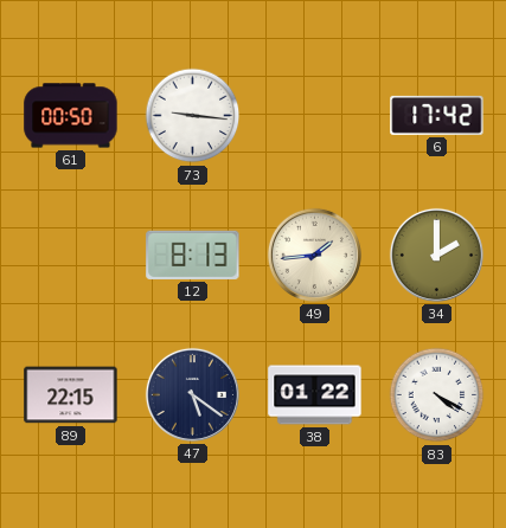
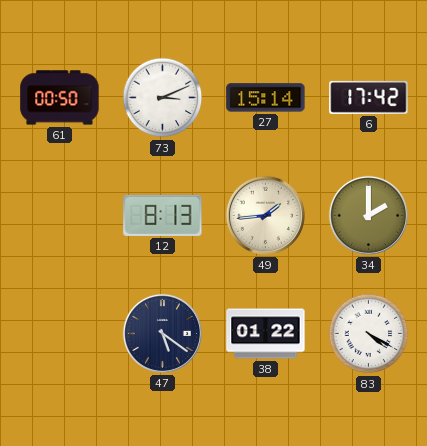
73: 9:16 -> 3:11 (163, 98)
27: none -> 15:14 (266, 98)
89: 22:15 -> none (71, 395)
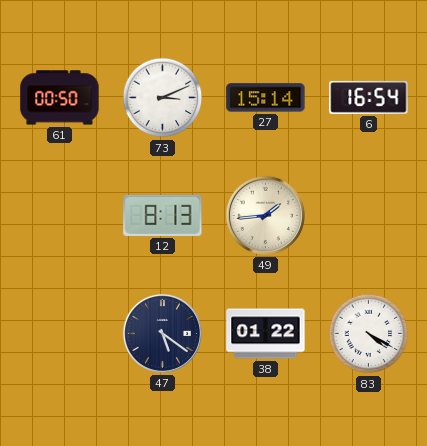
6: 17:42 -> 16:54 (369, 97)
34: 2:00 -> none (368, 215)
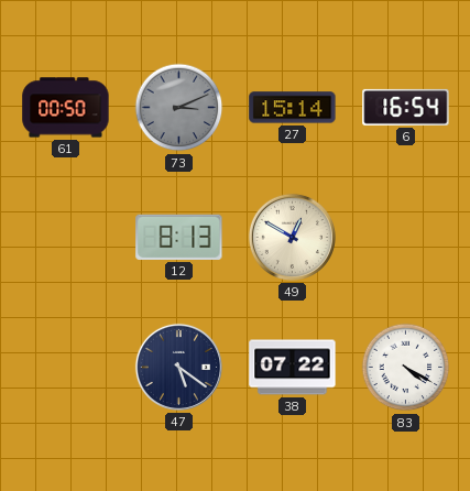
73 dial: white -> grey (179, 108)
49: 1:44 -> 12:50 (292, 237)
38: 01:22 -> 07:22 (293, 368)
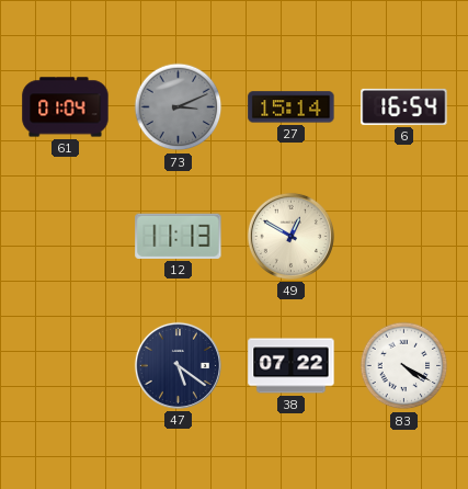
61: 00:50 -> 01:04 (66, 107)
12: 8:13 -> 11:13 (179, 236)
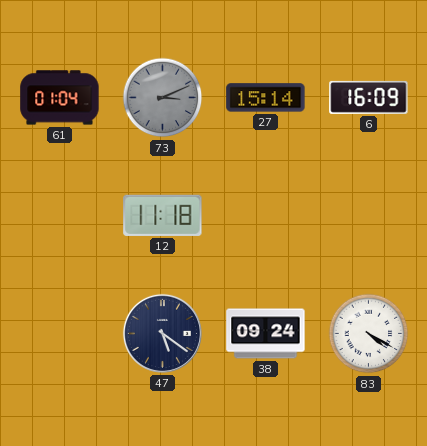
6: 16:54 -> 16:09 (369, 97)
12: 11:13 -> 11:18 (163, 215)
49: 12:50 -> none (290, 236)
38: 07:22 -> 09:24 (266, 334)
